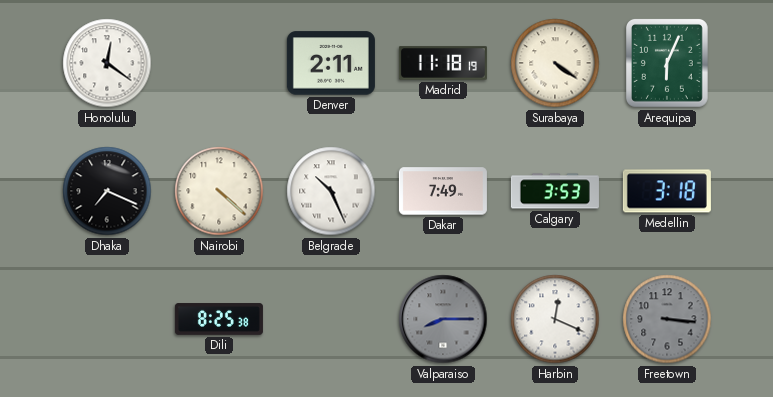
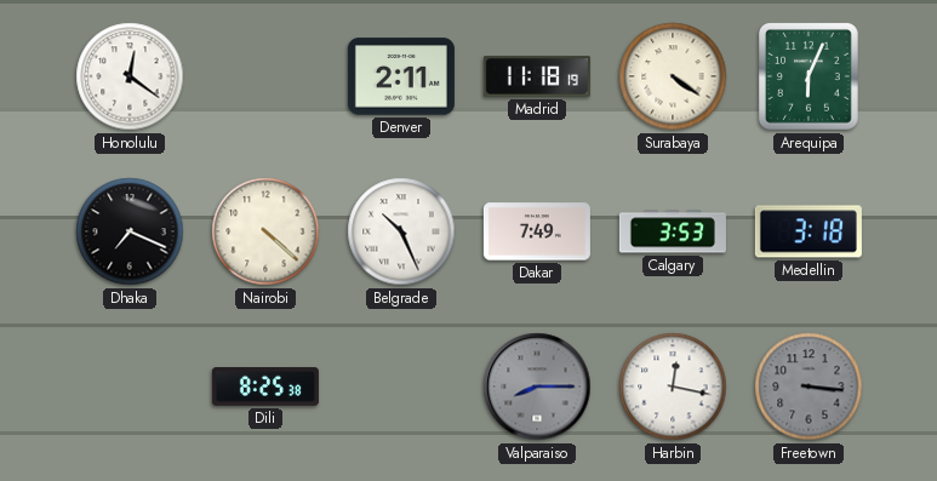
Harbin: 12:19 -> 12:17 (673, 386)
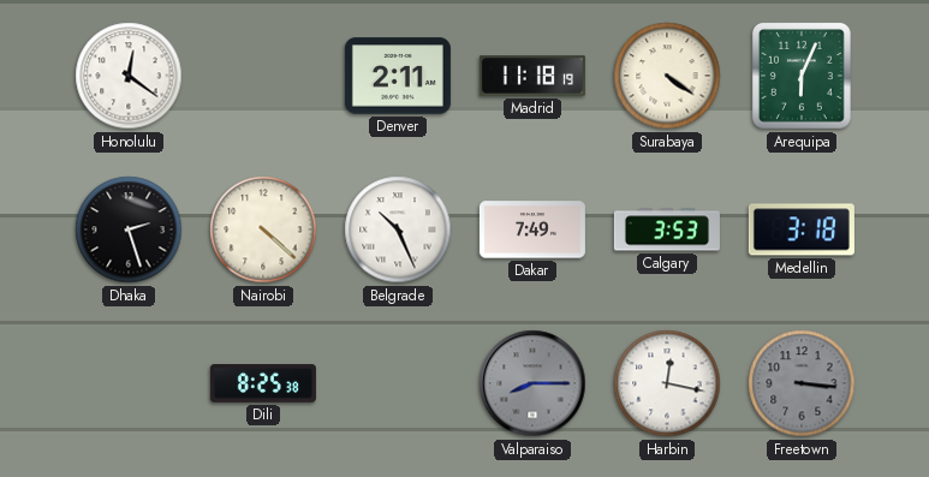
Dhaka: 7:19 -> 2:27 (129, 229)
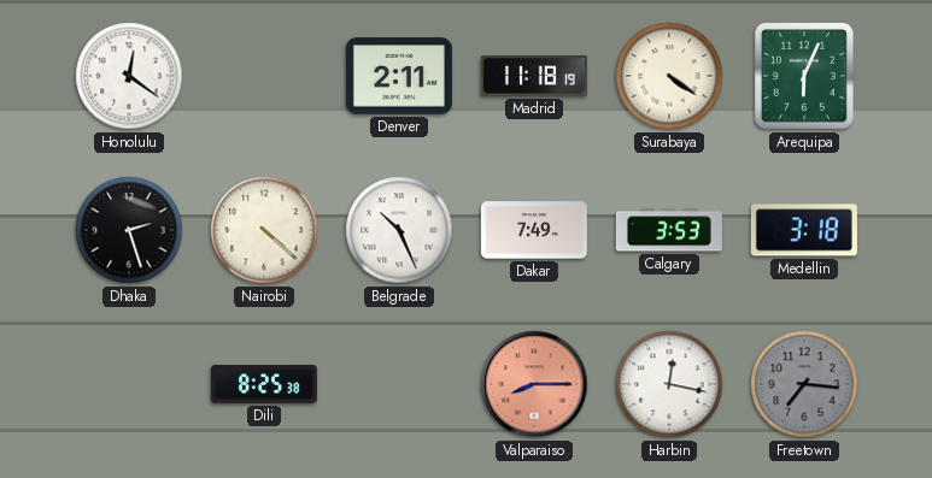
Valparaiso dial: grey -> salmon (534, 384)
Freetown: 3:16 -> 7:16 (804, 384)
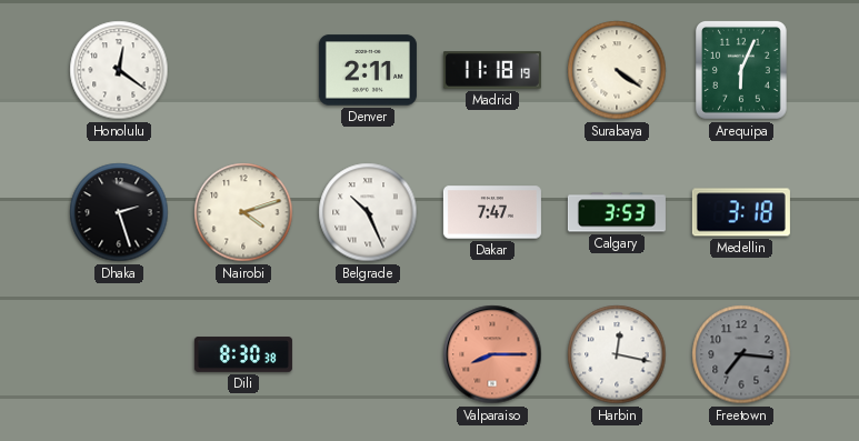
Nairobi: 4:22 -> 4:12 (243, 212)
Dakar: 7:49 -> 7:47 (492, 212)
Dili: 8:25 -> 8:30 (243, 354)
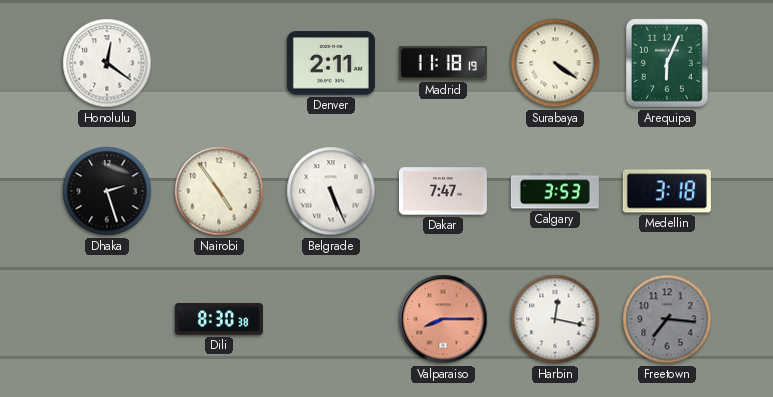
Nairobi: 4:12 -> 4:54 (219, 191)
Belgrade: 10:26 -> 5:26 (331, 191)
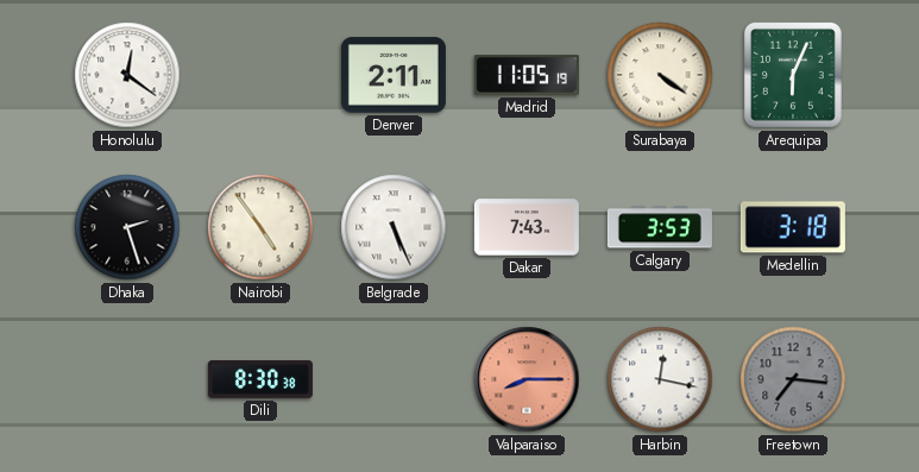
Madrid: 11:18 -> 11:05 (527, 75)
Dakar: 7:47 -> 7:43 (527, 227)
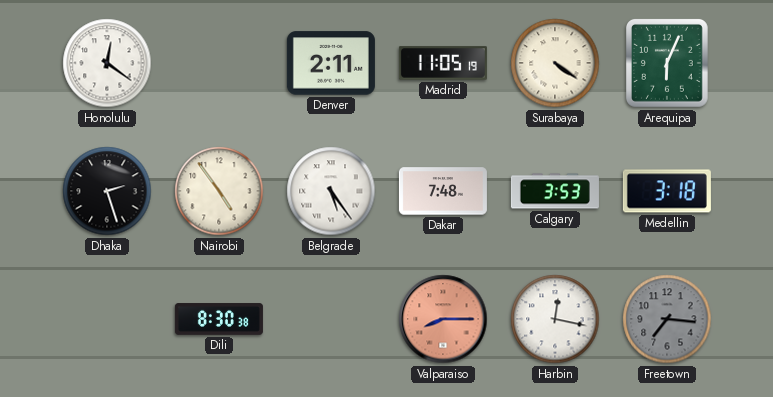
Belgrade: 5:26 -> 5:24 (331, 191)
Dakar: 7:43 -> 7:48 (443, 191)
